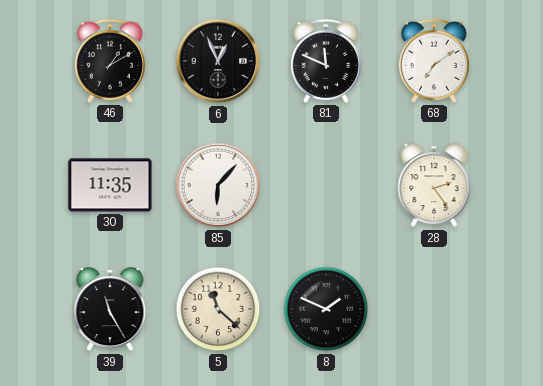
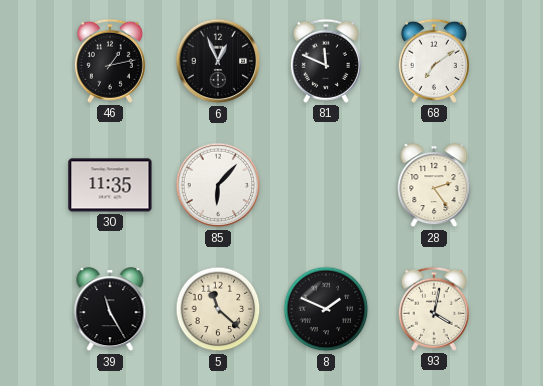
46: 1:10 -> 1:13 (110, 61)
93: none -> 4:02 (434, 309)
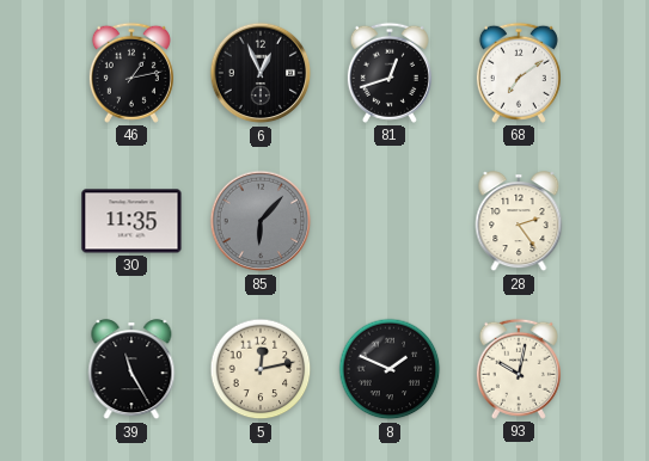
81: 11:49 -> 12:42 (390, 73)
85 dial: white -> grey (261, 221)
5: 11:22 -> 12:13 (261, 369)
93: 4:02 -> 10:02 (519, 369)
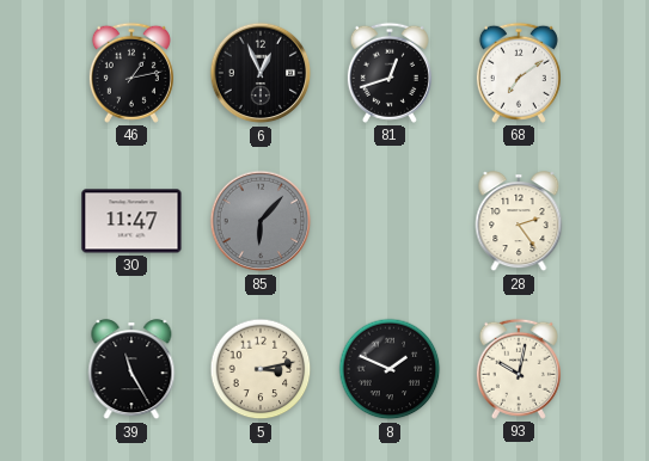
30: 11:35 -> 11:47 (131, 221)
5: 12:13 -> 3:13 (261, 369)
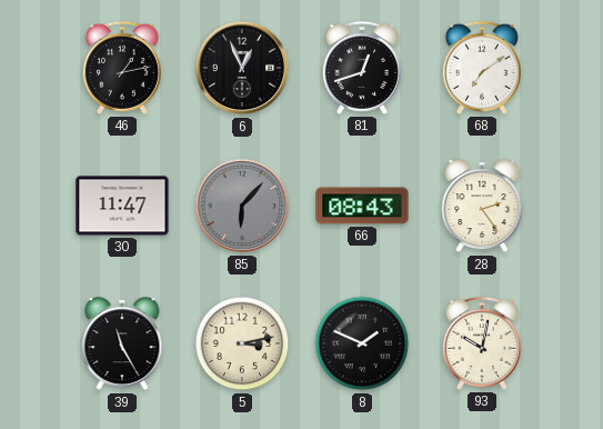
66: none -> 08:43 (362, 206)
